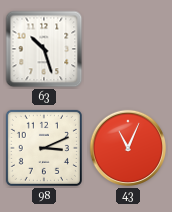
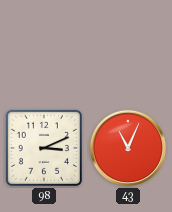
63: 10:27 -> none (44, 49)
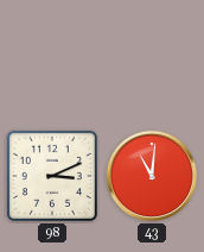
43: 11:04 -> 11:01 (152, 176)
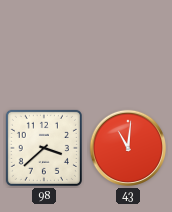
98: 3:11 -> 3:38 (44, 148)
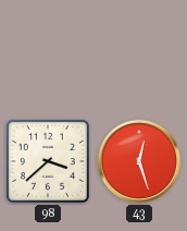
43: 11:01 -> 12:27 (139, 161)
